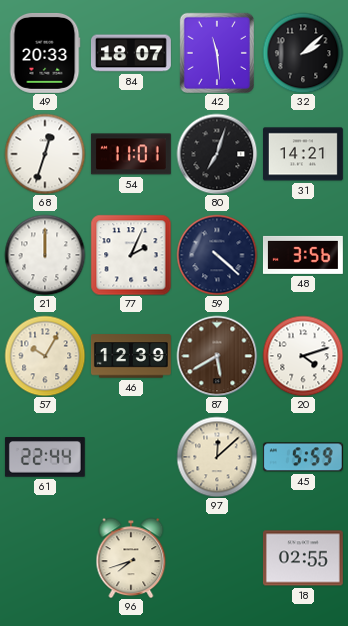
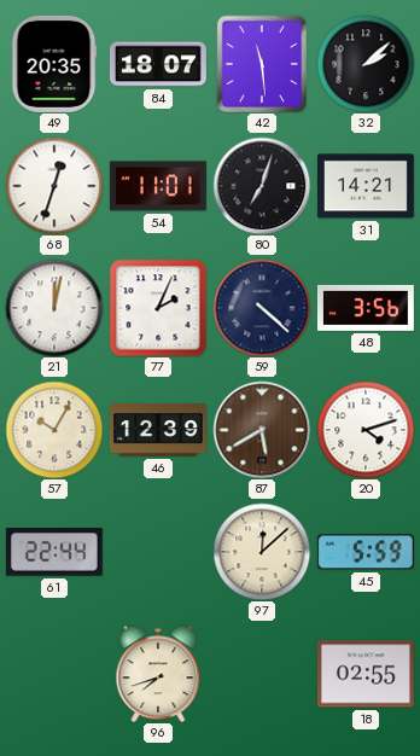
49: 20:33 -> 20:35 (54, 64)
21: 12:00 -> 12:02 (54, 308)
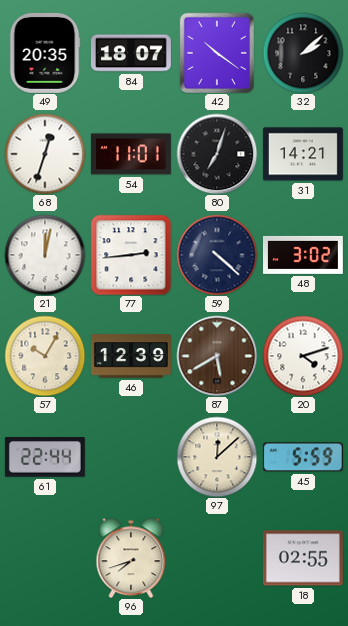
42: 11:29 -> 10:21 (216, 52)
77: 2:04 -> 2:44 (131, 255)
48: 3:56 -> 3:02 (303, 255)
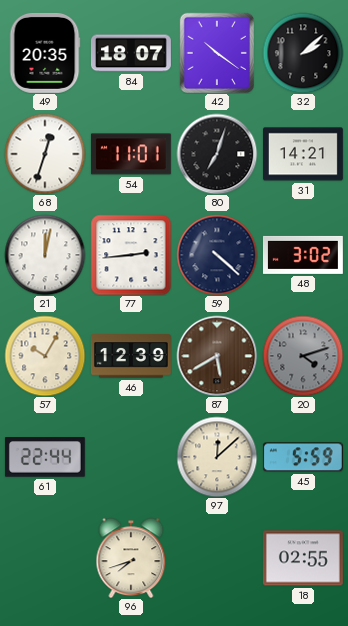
20 dial: white -> grey (303, 356)
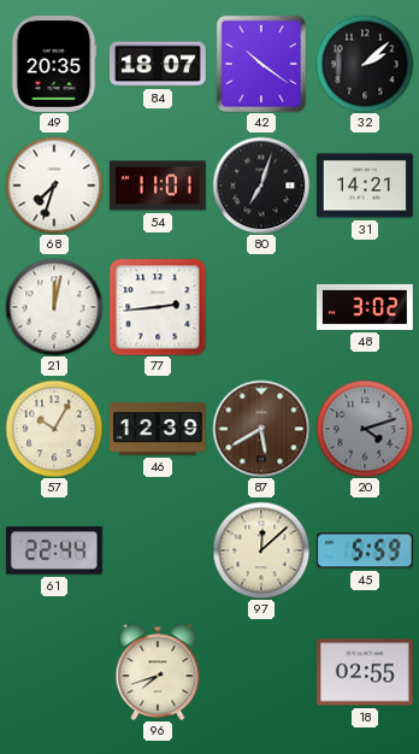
68: 12:33 -> 7:33 (54, 185)
59: 4:22 -> none (217, 255)
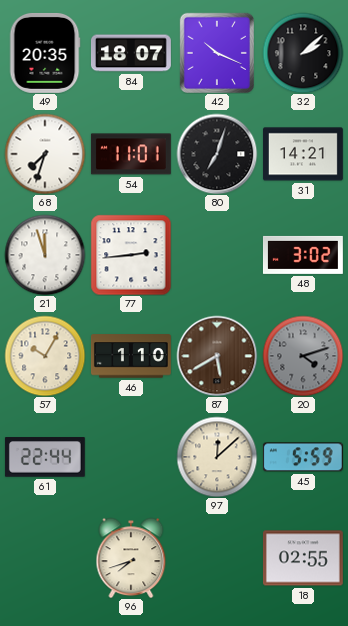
42: 10:21 -> 10:19 (216, 52)
21: 12:02 -> 11:57 (45, 255)
46: 12:39 -> 1:10 (131, 356)
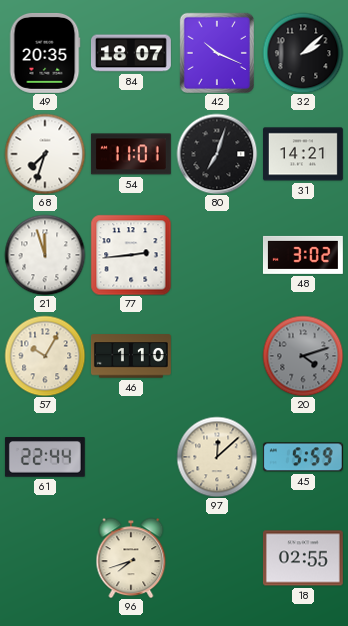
87: 5:40 -> none (217, 356)
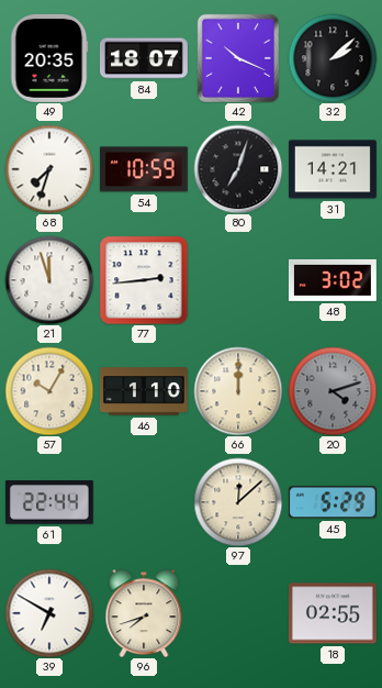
54: 11:01 -> 10:59 (144, 169)
66: none -> 12:00 (238, 391)
45: 5:59 -> 5:29 (333, 502)
39: none -> 6:50 (49, 613)
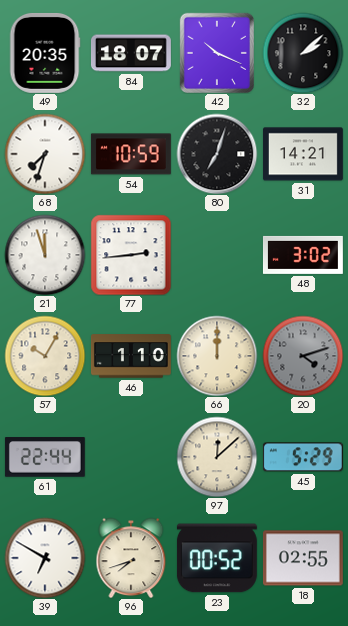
23: none -> 00:52 (217, 558)
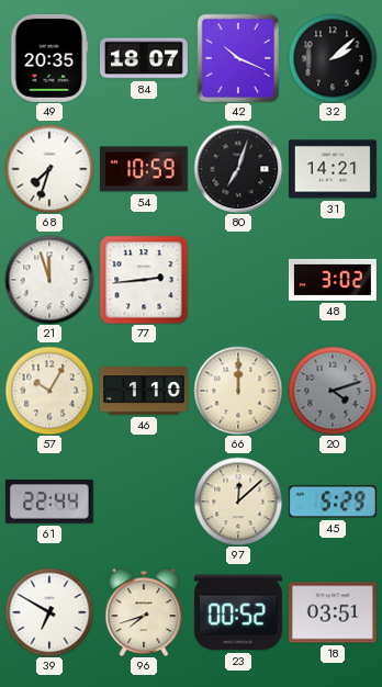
18: 02:55 -> 03:51 (333, 612)
